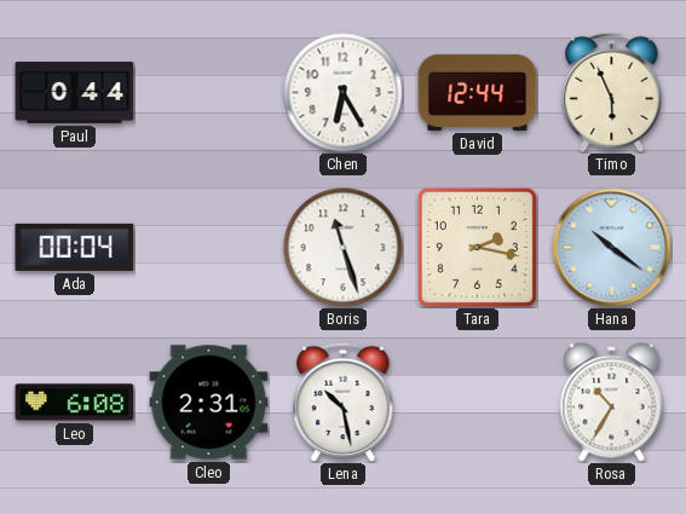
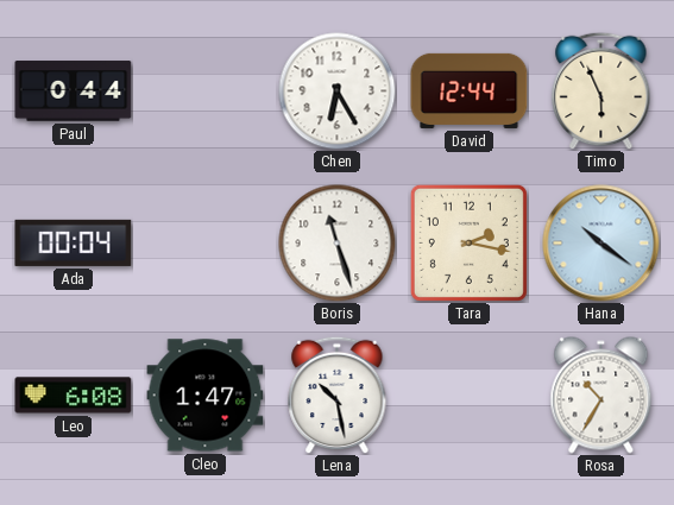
Cleo: 2:31 -> 1:47 (206, 396)
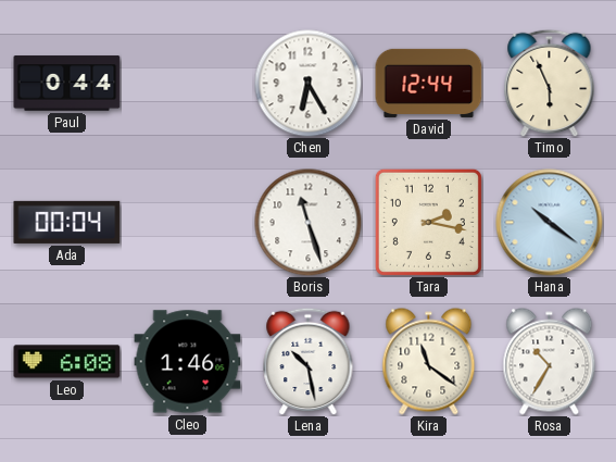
Cleo: 1:47 -> 1:46 (188, 362)
Kira: none -> 11:21 (429, 362)
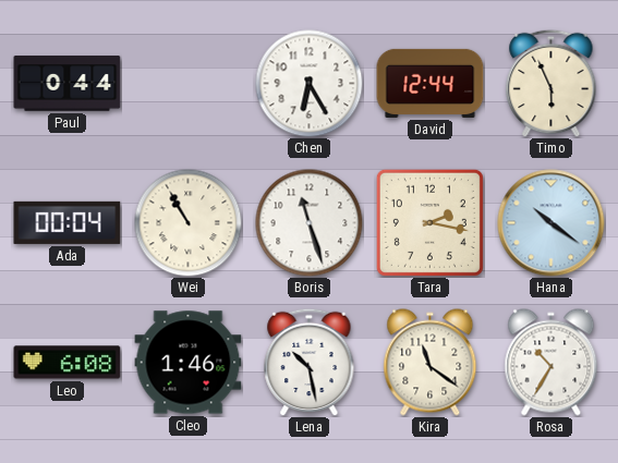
Wei: none -> 10:55 (189, 223)
